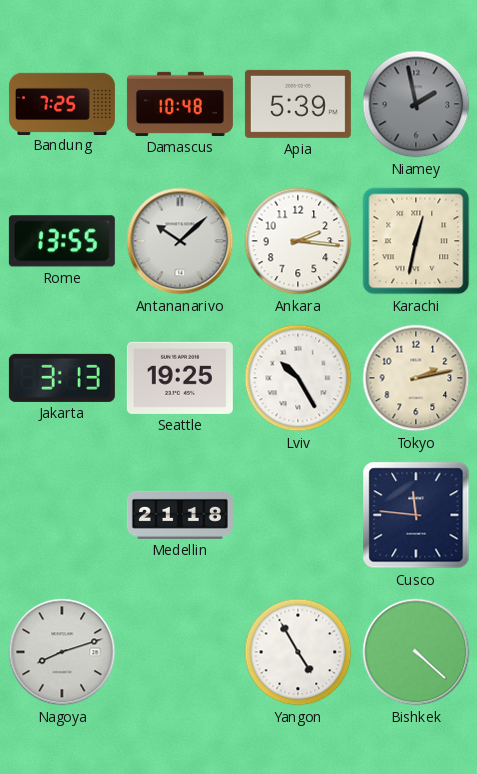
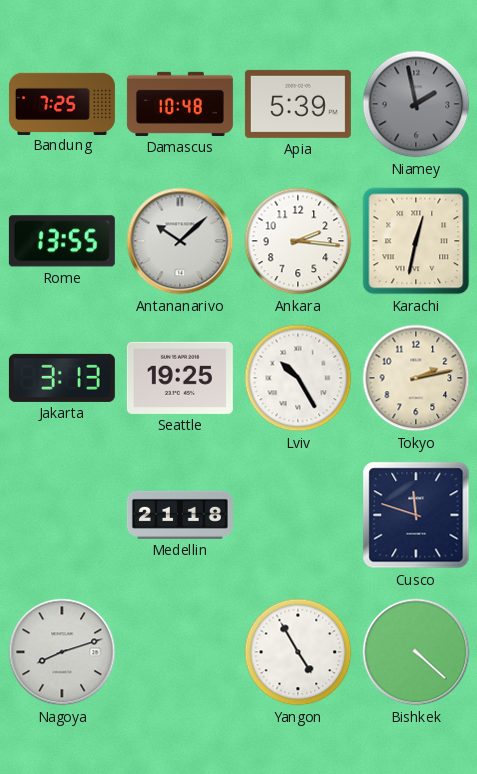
Cusco: 11:46 -> 11:48 (416, 515)
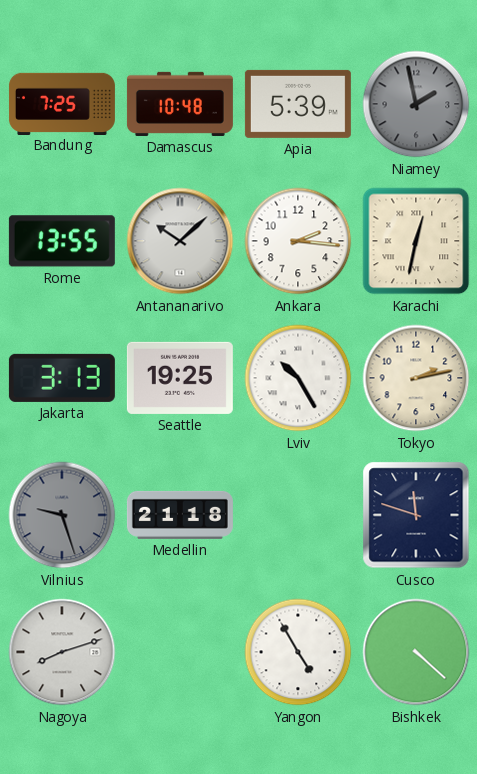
Vilnius: none -> 9:27 (62, 515)
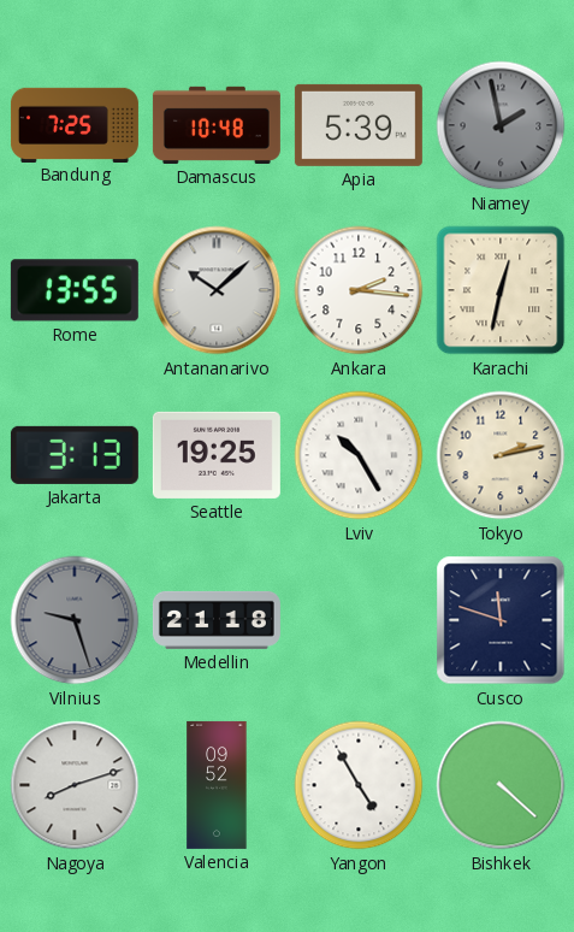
Valencia: none -> 09:52 (217, 785)
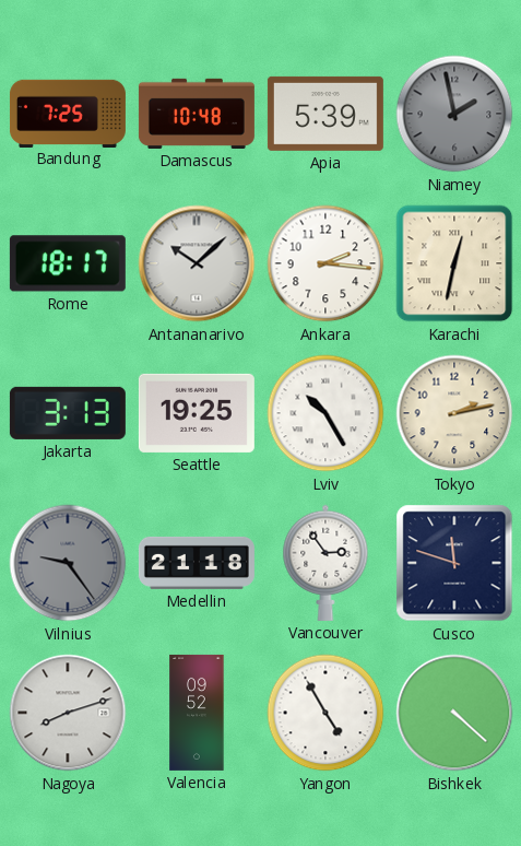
Rome: 13:55 -> 18:17 (68, 263)
Vilnius: 9:27 -> 9:24 (68, 563)
Vancouver: none -> 2:54 (325, 563)
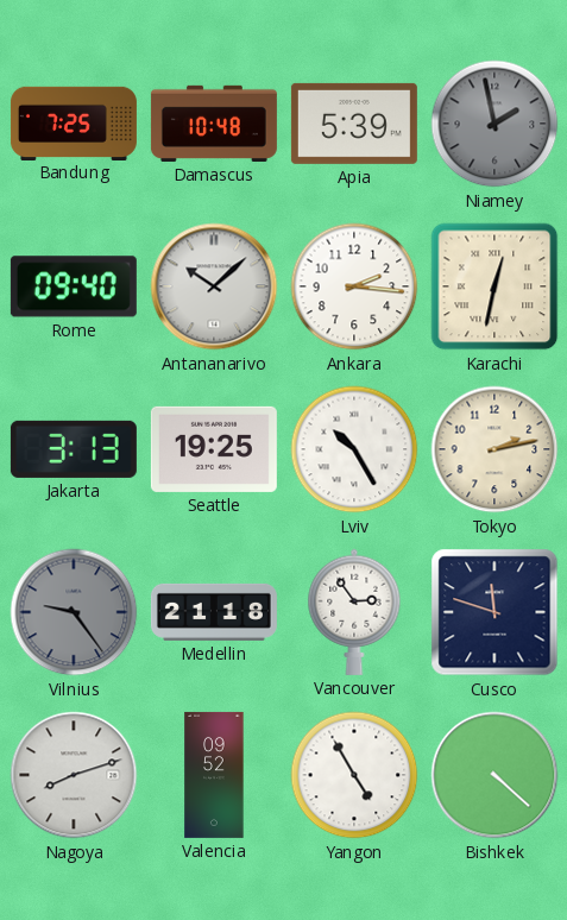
Rome: 18:17 -> 09:40 (74, 286)
